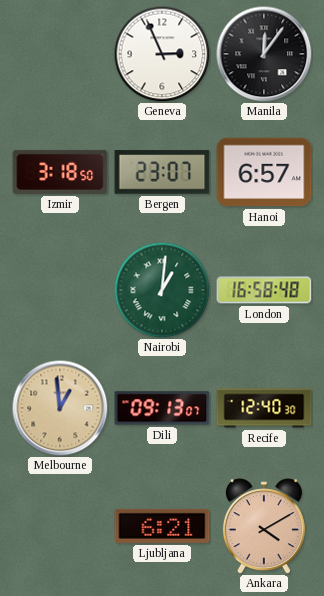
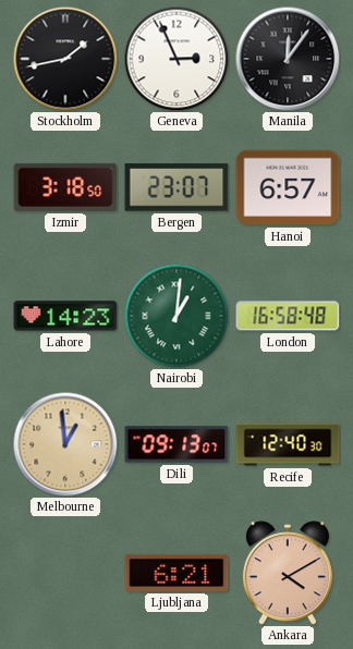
Stockholm: none -> 1:43 (65, 59)
Lahore: none -> 14:23 (65, 316)
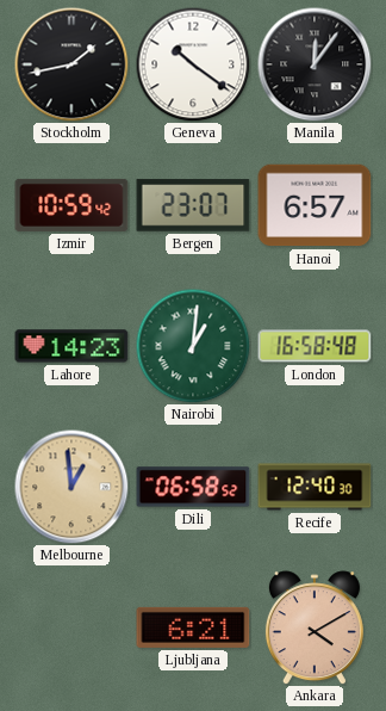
Geneva: 2:56 -> 10:21 (193, 64)
Izmir: 3:18 -> 10:59 (71, 205)
Dili: 09:13 -> 06:58 (193, 487)
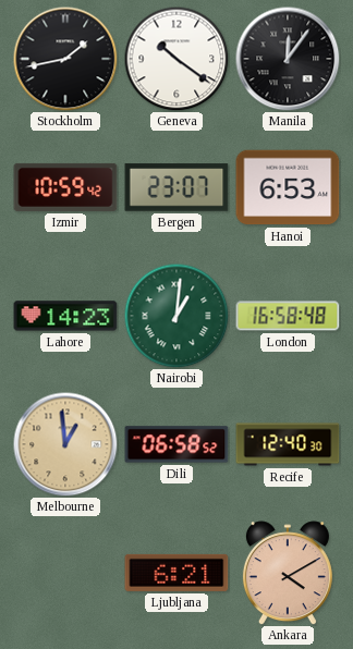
Hanoi: 6:57 -> 6:53 (288, 187)
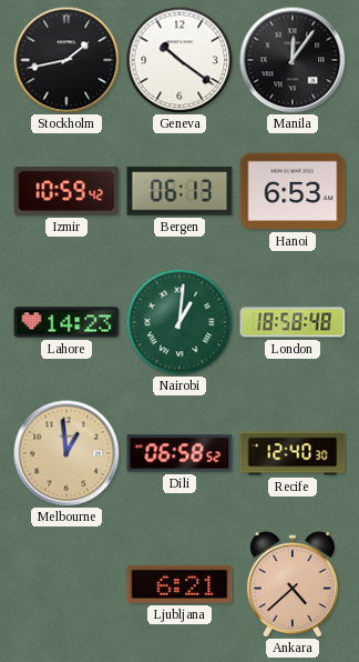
Bergen: 23:07 -> 06:13 (179, 191)
London: 16:58 -> 18:58 (293, 322)
Ankara: 4:10 -> 4:38 (293, 584)
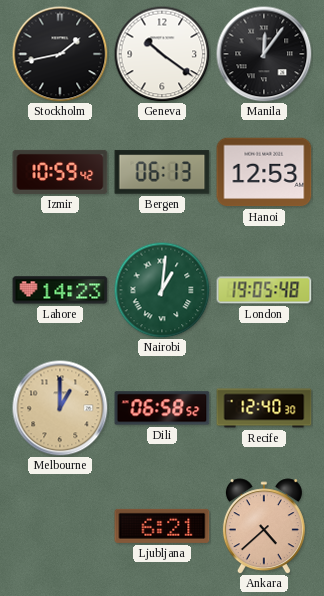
Hanoi: 6:53 -> 12:53 (264, 172)
London: 18:58 -> 19:05 (264, 290)
Melbourne: 12:59 -> 1:00 (60, 408)
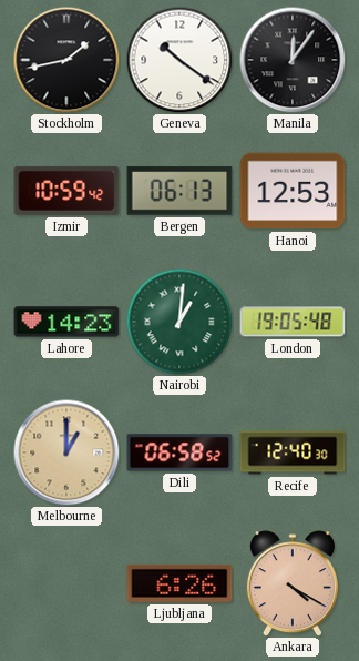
Ljubljana: 6:21 -> 6:26 (179, 583)
Ankara: 4:38 -> 4:20 (293, 583)
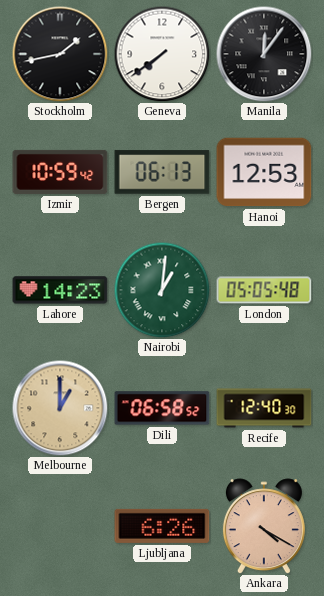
Geneva: 10:21 -> 7:39 (162, 54)
London: 19:05 -> 05:05 (264, 290)
